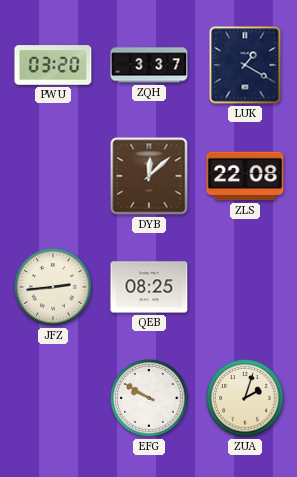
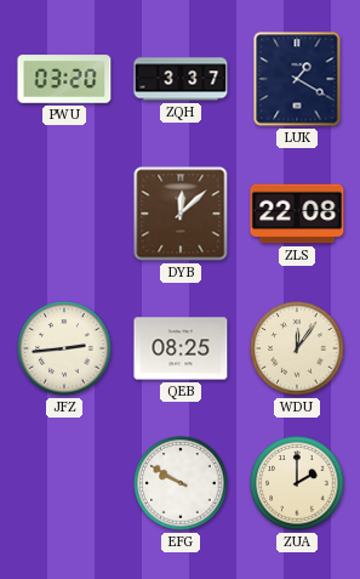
WDU: none -> 12:06 (297, 348)
ZUA: 2:03 -> 2:00 (297, 483)
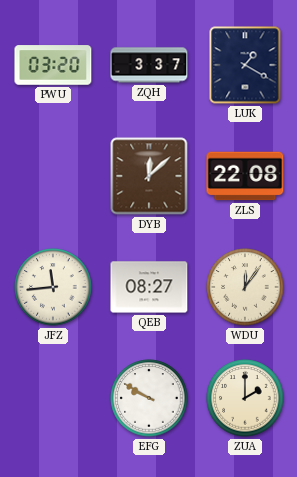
JFZ: 2:44 -> 11:44 (53, 287)
QEB: 08:25 -> 08:27 (149, 287)
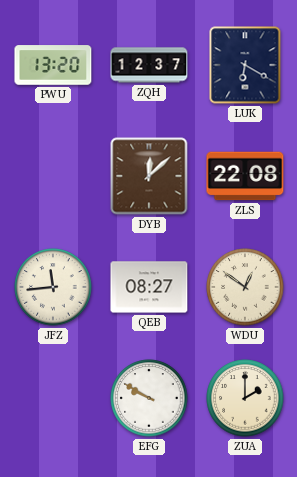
PWU: 03:20 -> 13:20 (53, 65)
ZQH: 3:37 -> 12:37 (149, 65)
LUK: 1:20 -> 6:20 (245, 65)
WDU: 12:06 -> 12:51 (245, 287)
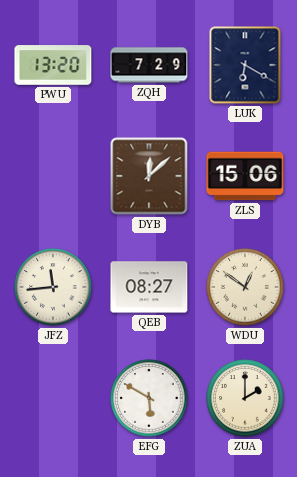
ZQH: 12:37 -> 7:29 (149, 65)
ZLS: 22:08 -> 15:06 (245, 176)
EFG: 9:50 -> 5:50 (149, 398)
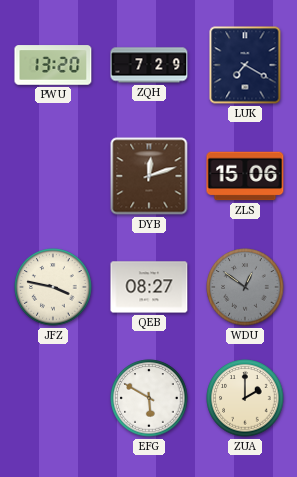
LUK: 6:20 -> 7:20 (245, 65)
DYB: 12:08 -> 12:12 (149, 176)
JFZ: 11:44 -> 3:47 (53, 287)
WDU dial: cream -> grey (245, 287)
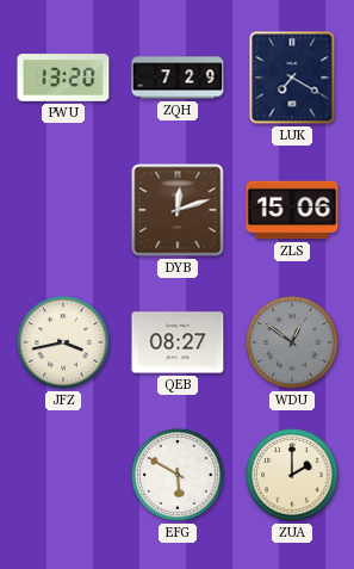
JFZ: 3:47 -> 3:43 (63, 342)
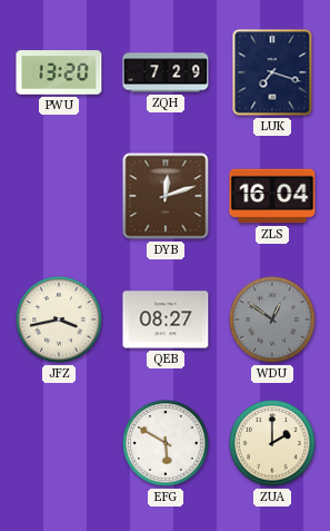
LUK: 7:20 -> 7:18 (272, 72)
ZLS: 15:06 -> 16:04 (272, 196)
